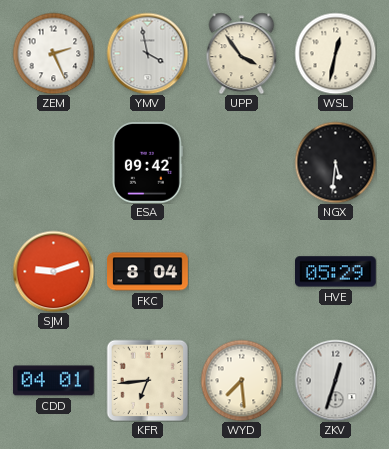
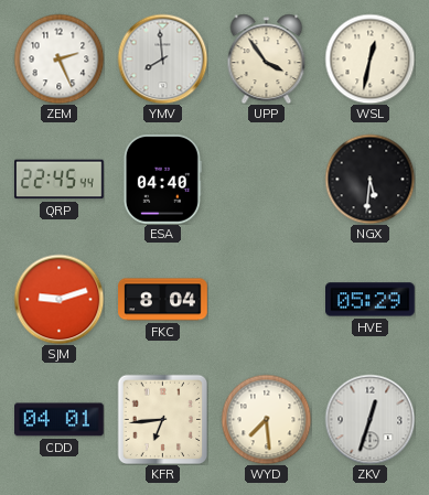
YMV: 3:58 -> 7:59 (162, 58)
QRP: none -> 22:45 (60, 180)
ESA: 09:42 -> 04:40 (162, 180)
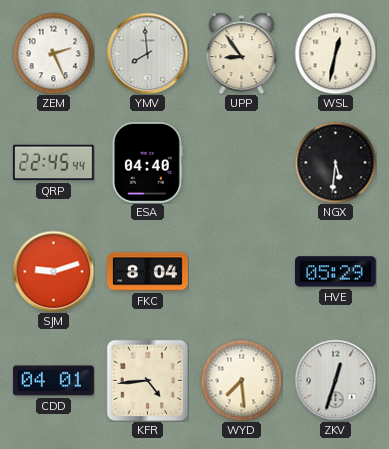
UPP: 3:54 -> 8:54 (242, 53)
KFR: 6:44 -> 4:44 (147, 380)
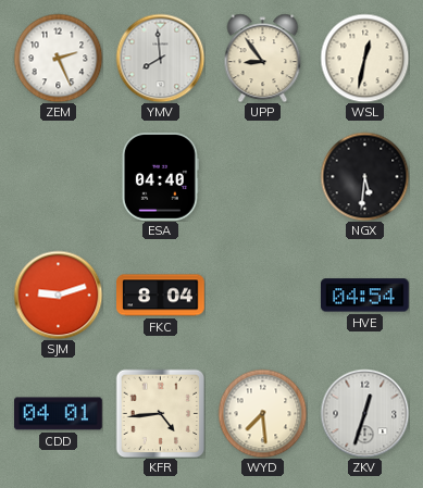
QRP: 22:45 -> none (54, 163)
HVE: 05:29 -> 04:54 (365, 296)
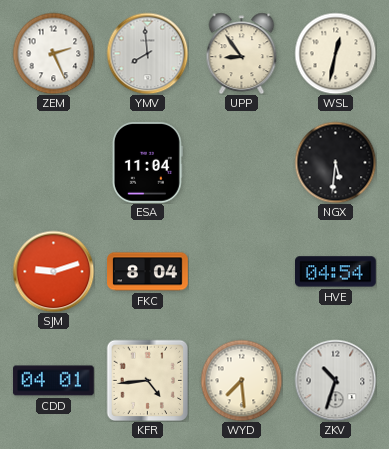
ESA: 04:40 -> 11:04 (147, 163)
ZKV: 12:33 -> 10:33 (335, 380)
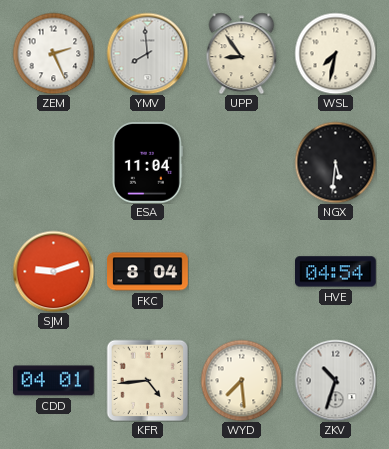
WSL: 12:32 -> 7:32 (335, 53)
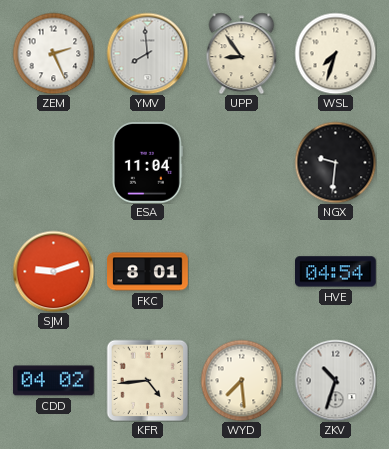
WSL: 7:32 -> 7:33 (335, 53)
NGX: 5:31 -> 9:31 (335, 162)
FKC: 8:04 -> 8:01 (148, 272)
CDD: 04:01 -> 04:02 (54, 381)
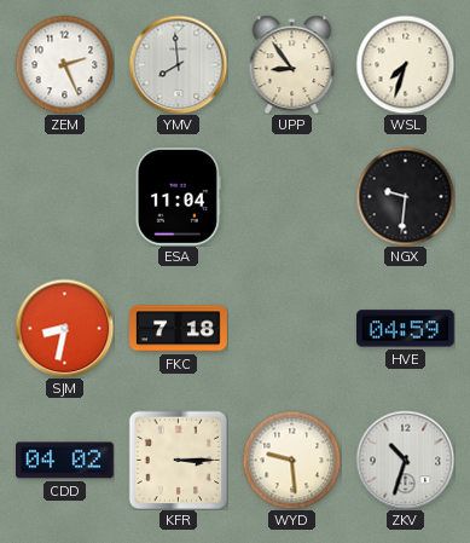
SJM: 9:12 -> 8:32 (64, 328)
FKC: 8:01 -> 7:18 (179, 329)
HVE: 04:54 -> 04:59 (406, 329)
KFR: 4:44 -> 3:15 (178, 460)
WYD: 7:29 -> 9:29 (291, 460)
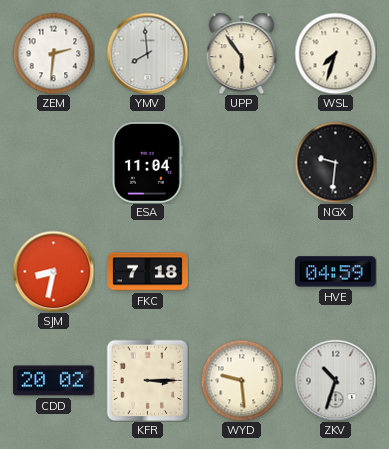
ZEM: 2:26 -> 2:31 (53, 53)
UPP: 8:54 -> 5:54 (242, 53)
CDD: 04:02 -> 20:02 (54, 381)
